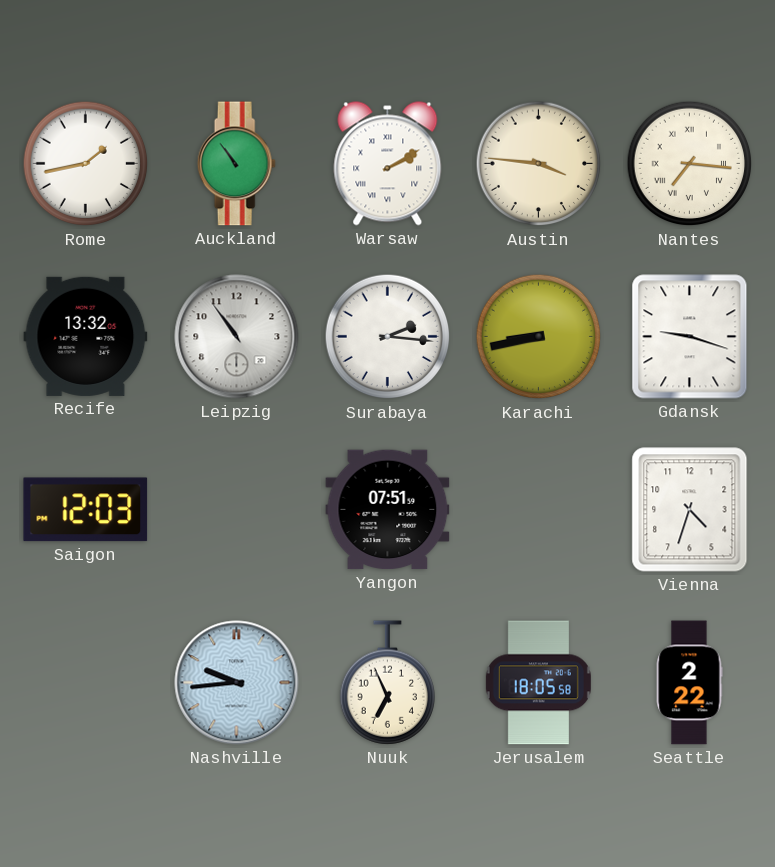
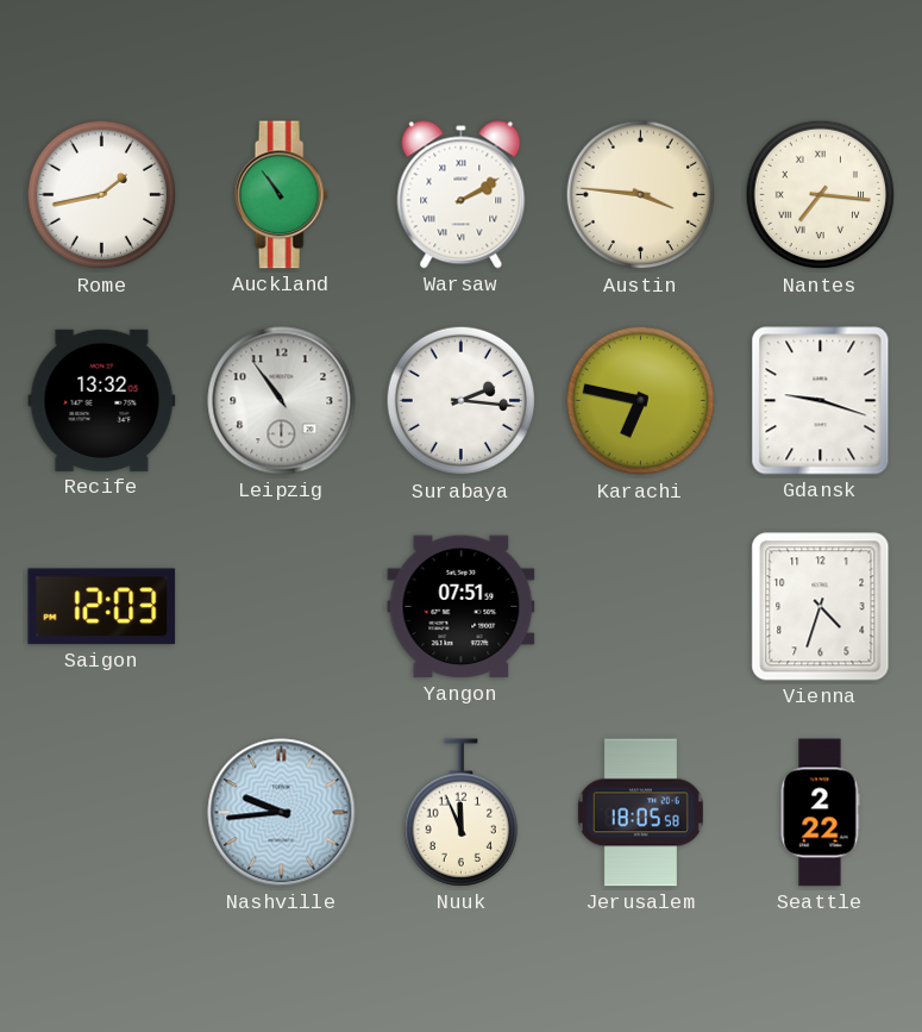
Karachi: 8:43 -> 6:47 (641, 401)
Nuuk: 6:56 -> 11:56 (460, 813)
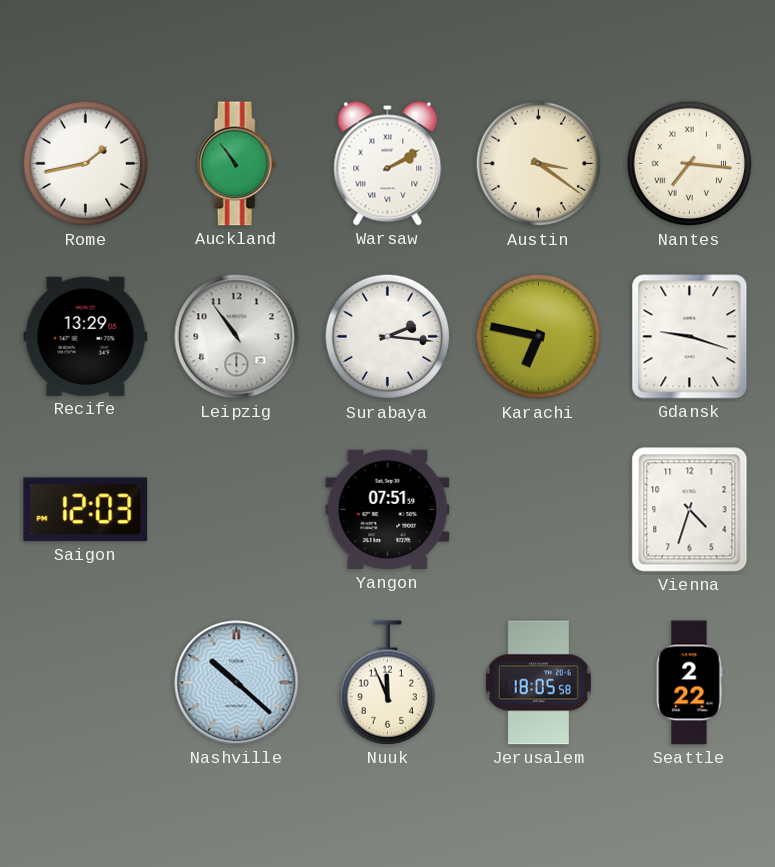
Austin: 3:46 -> 3:21 (539, 164)
Recife: 13:32 -> 13:29 (86, 336)
Nashville: 9:44 -> 10:22 (237, 683)
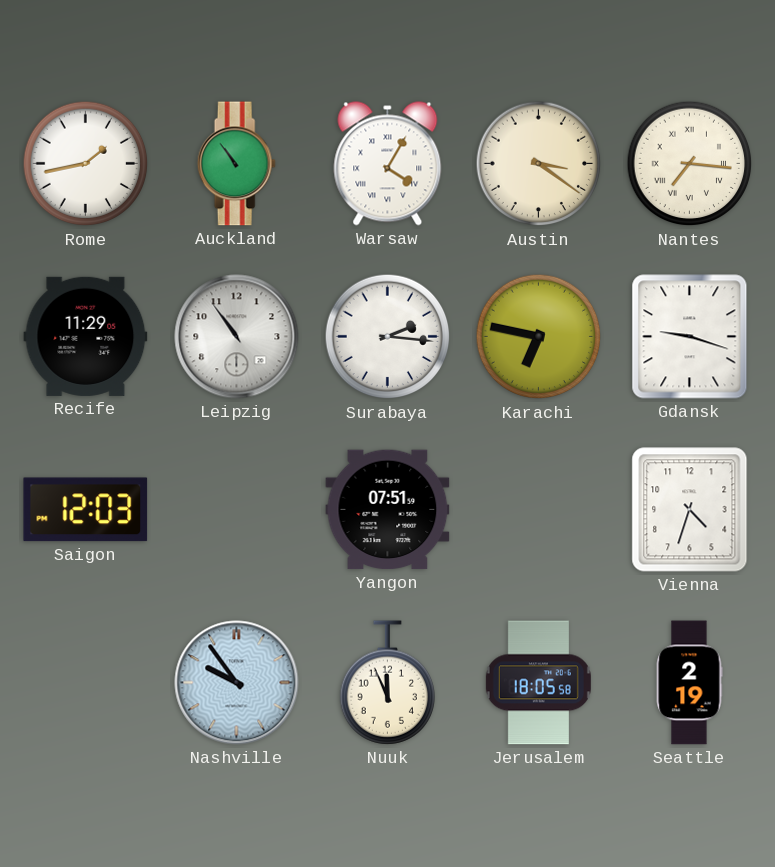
Warsaw: 2:10 -> 4:05 (388, 164)
Recife: 13:29 -> 11:29 (86, 336)
Nashville: 10:22 -> 9:54 (237, 683)
Seattle: 2:22 -> 2:19 (689, 683)
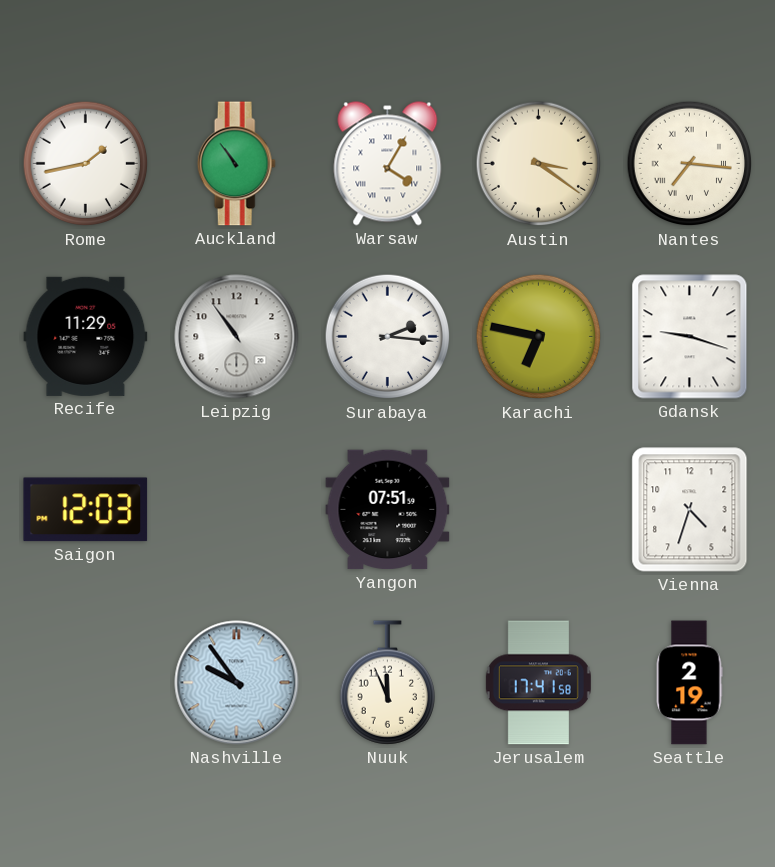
Jerusalem: 18:05 -> 17:41 (538, 683)
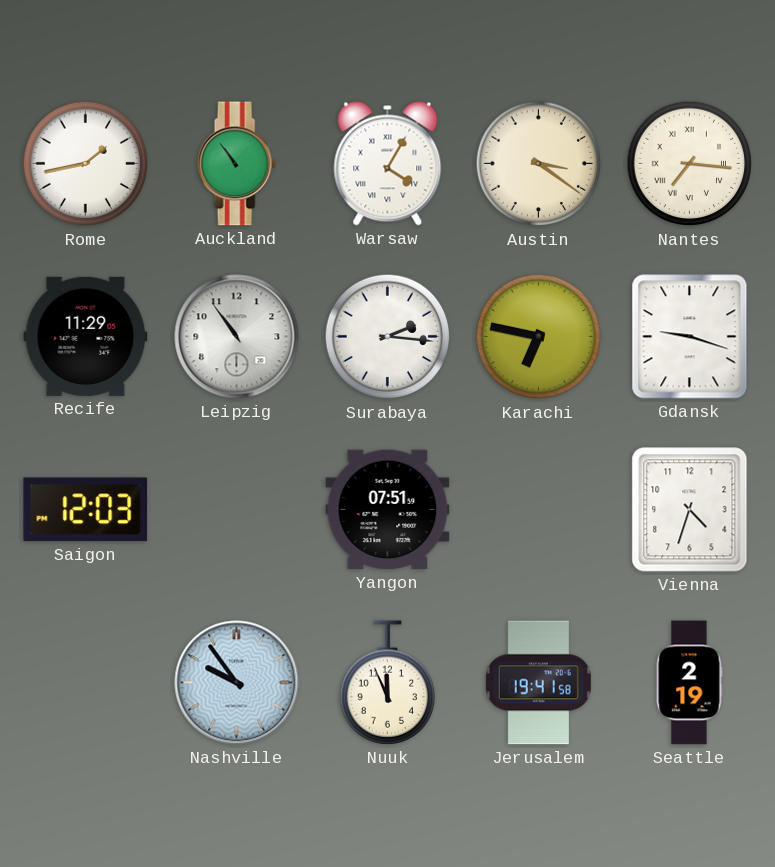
Jerusalem: 17:41 -> 19:41 (538, 683)
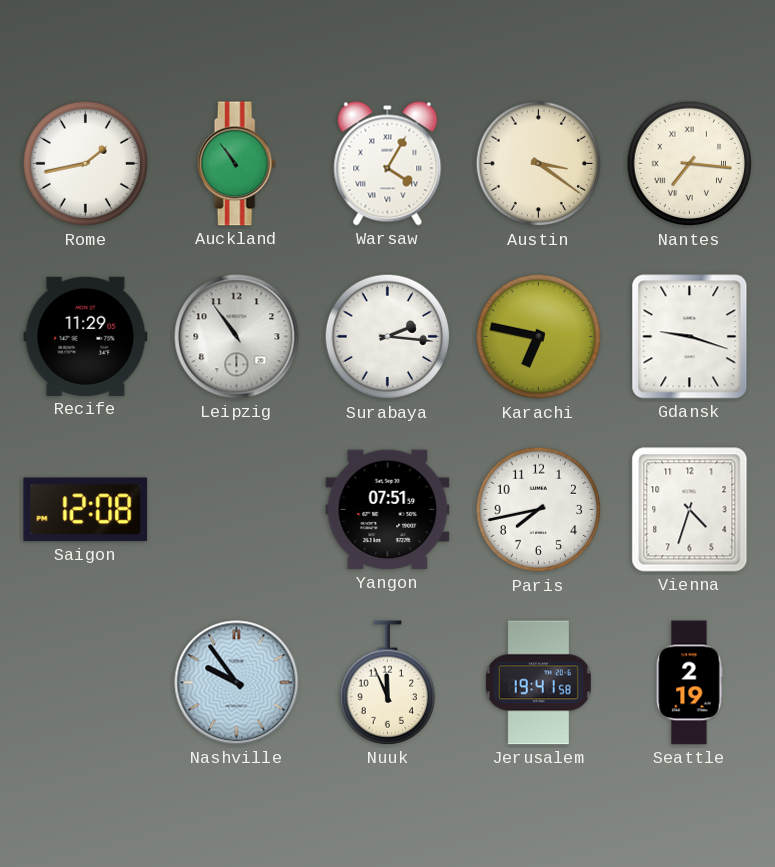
Saigon: 12:03 -> 12:08 (86, 510)
Paris: none -> 7:43 (539, 510)
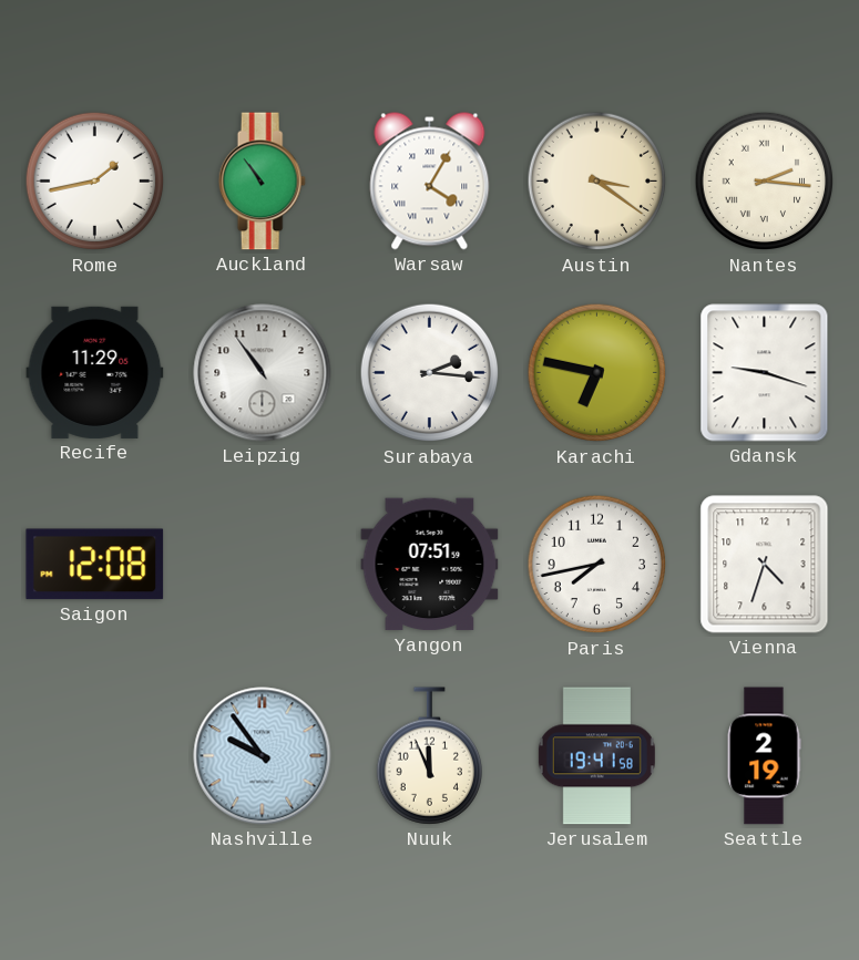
Nantes: 7:16 -> 2:16 (765, 182)
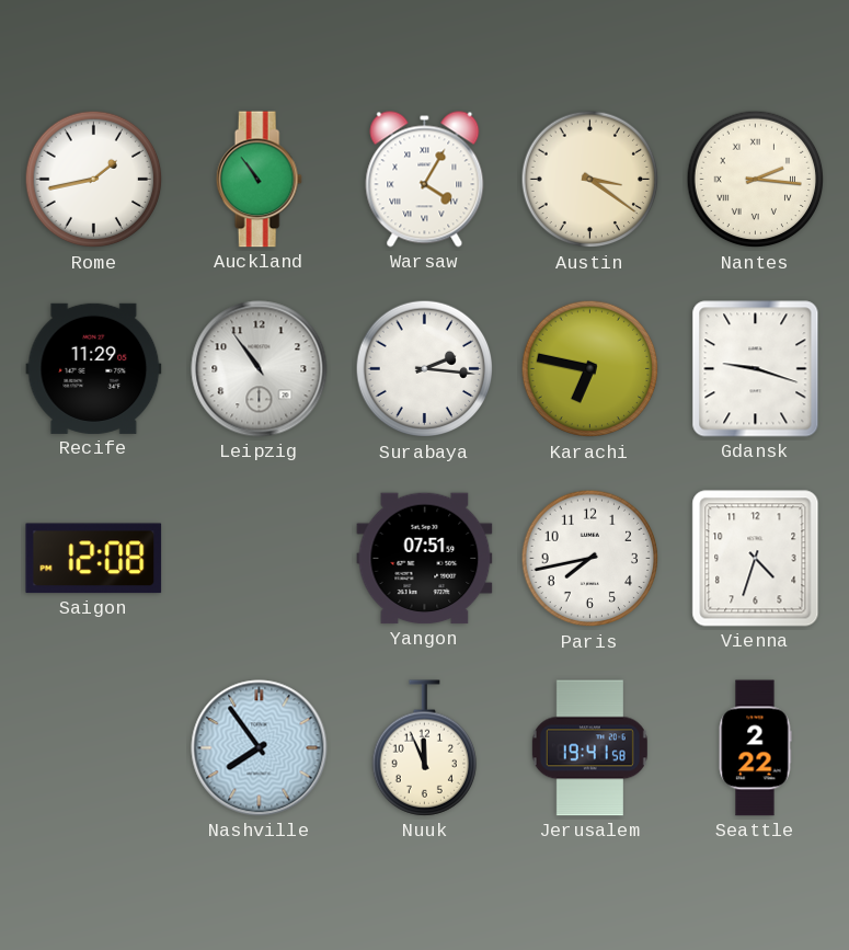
Nashville: 9:54 -> 7:54 (260, 748)
Seattle: 2:19 -> 2:22 (755, 748)
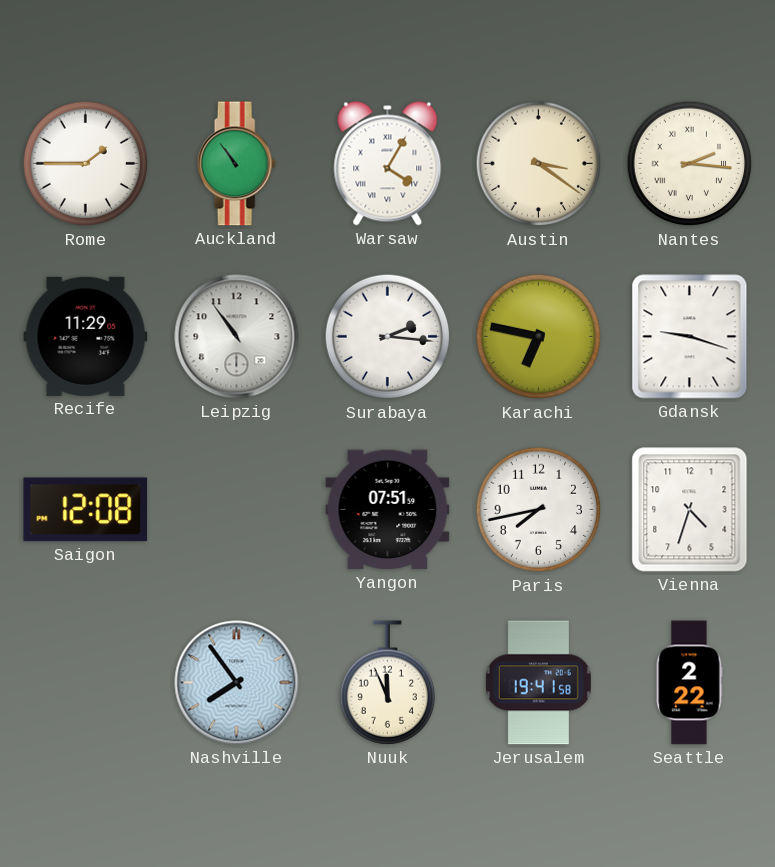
Rome: 1:43 -> 1:45 (86, 164)
